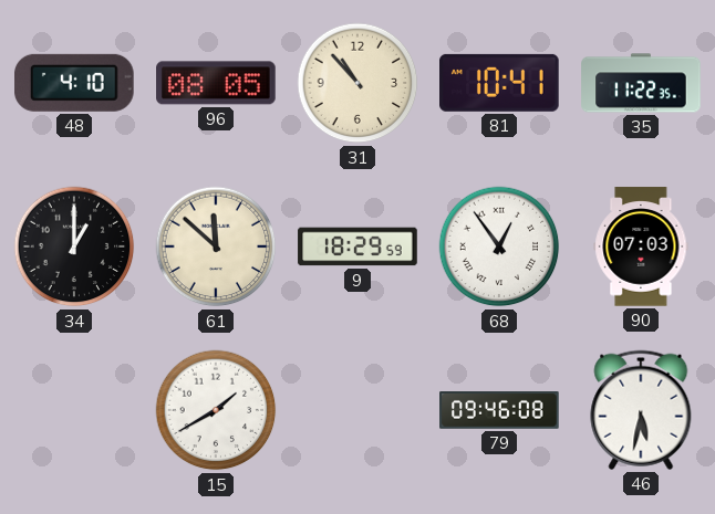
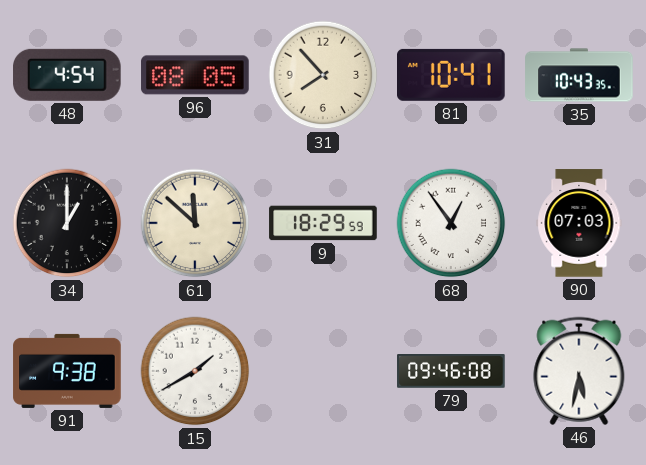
48: 4:10 -> 4:54 (68, 75)
31: 10:53 -> 7:53 (323, 75)
35: 11:22 -> 10:43 (579, 75)
91: none -> 9:38 (67, 371)
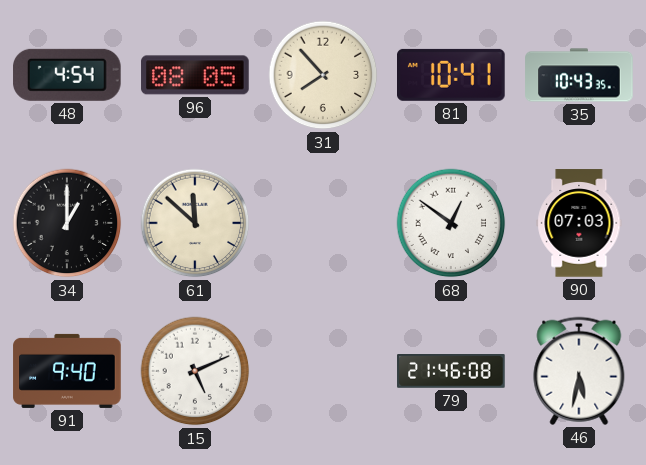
9: 18:29 -> none (323, 223)
68: 12:54 -> 12:51 (451, 223)
91: 9:38 -> 9:40 (67, 371)
15: 1:40 -> 5:11 (195, 371)
79: 09:46 -> 21:46 (451, 372)
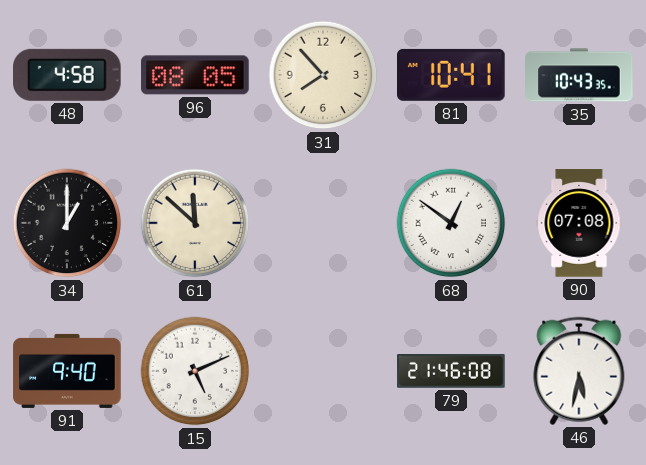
48: 4:54 -> 4:58 (68, 75)
90: 07:03 -> 07:08 (579, 223)
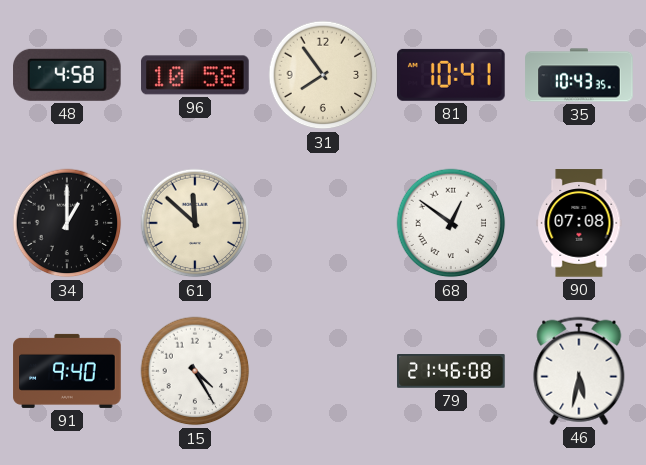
96: 08:05 -> 10:58 (195, 75)
31: 7:53 -> 7:54 (323, 75)
15: 5:11 -> 4:25 (195, 371)
